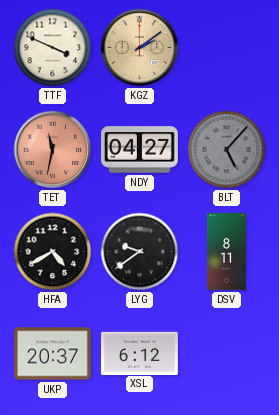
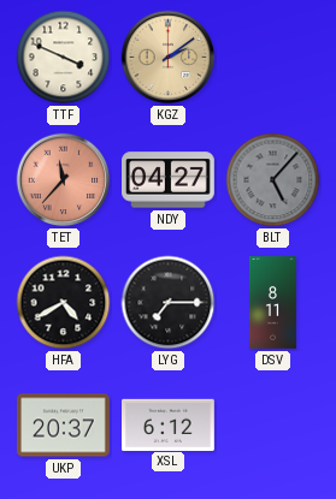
TET: 11:32 -> 11:37 (64, 180)
LYG: 9:39 -> 7:15 (169, 303)
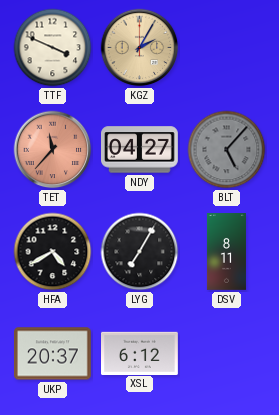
KGZ: 2:09 -> 2:05 (140, 48)
LYG: 7:15 -> 7:05 (140, 252)
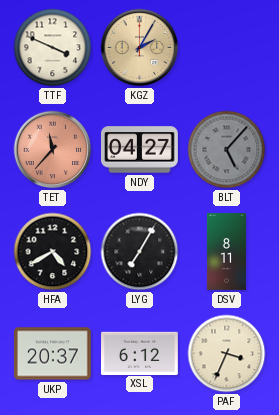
PAF: none -> 3:34 (227, 354)
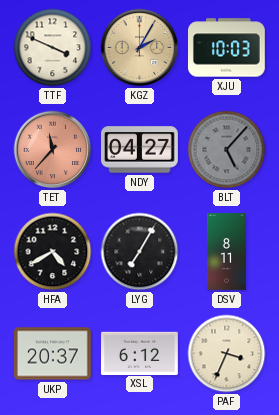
XJU: none -> 10:03 (227, 48)
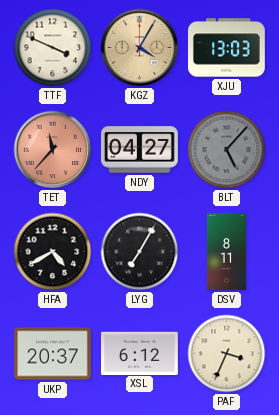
KGZ: 2:05 -> 4:05 (140, 48)
XJU: 10:03 -> 13:03 (227, 48)
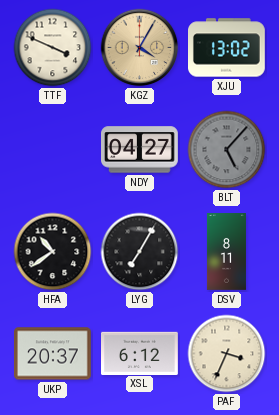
XJU: 13:03 -> 13:02 (227, 48)
TET: 11:37 -> none (53, 150)
HFA: 4:40 -> 10:39 (53, 252)
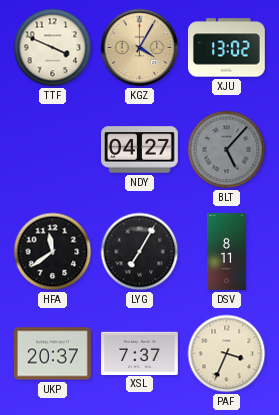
HFA: 10:39 -> 11:39 (53, 252)
XSL: 6:12 -> 7:37 (140, 353)
